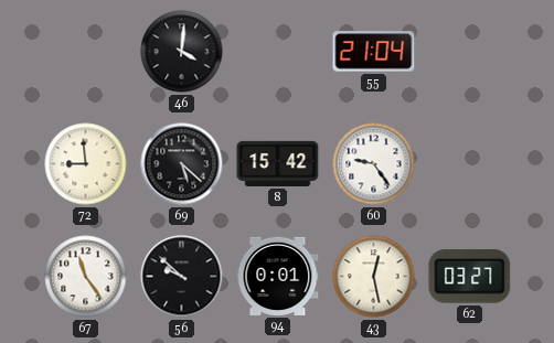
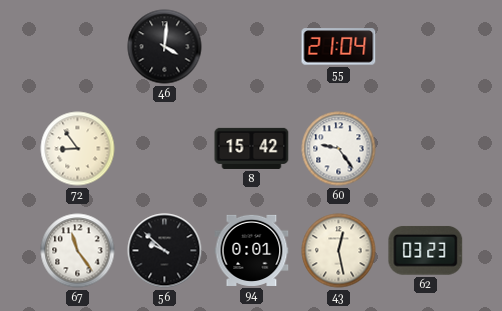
72: 8:59 -> 8:54 (78, 149)
69: 5:22 -> none (182, 164)
62: 03:27 -> 03:23 (426, 250)
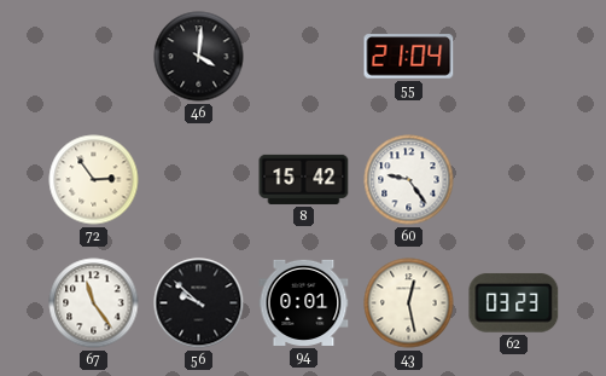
72: 8:54 -> 2:54 (94, 180)
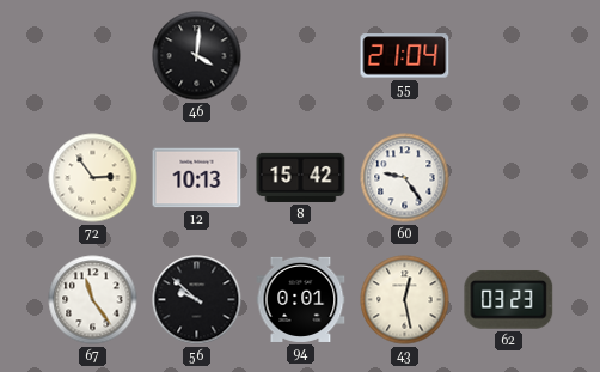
12: none -> 10:13 (197, 178)
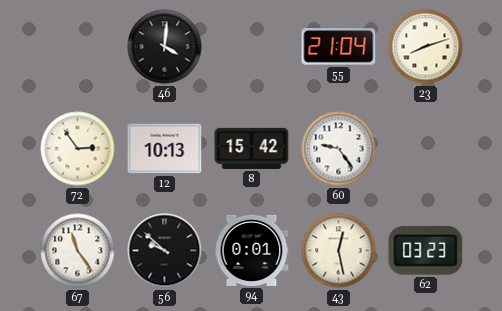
23: none -> 8:12 (426, 47)
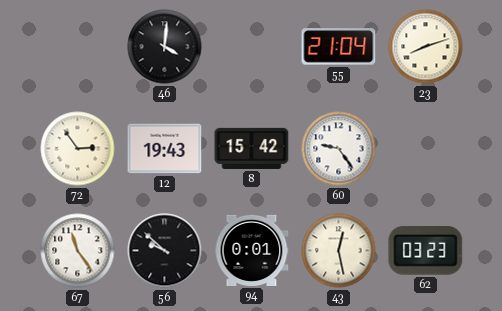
12: 10:13 -> 19:43 (165, 149)
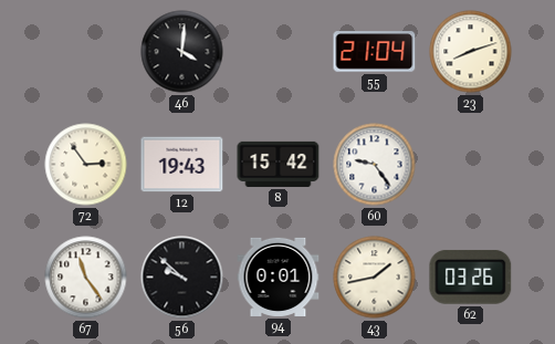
43: 12:28 -> 1:43 (375, 278)
62: 03:23 -> 03:26 (471, 277)
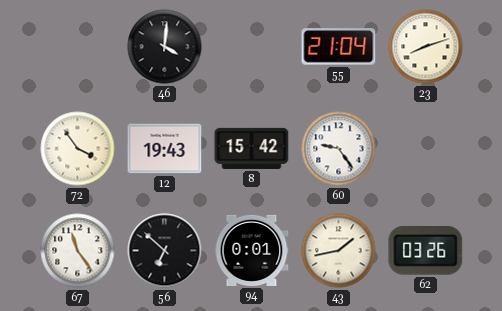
72: 2:54 -> 3:54 (78, 149)
56: 9:52 -> 6:52 (165, 251)
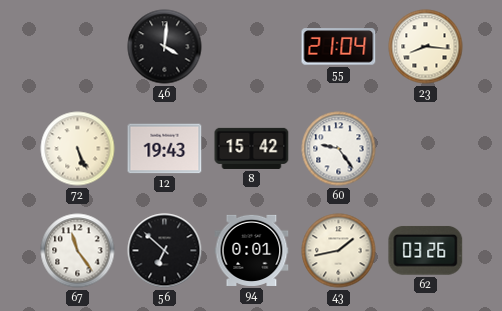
23: 8:12 -> 8:16 (426, 47)
72: 3:54 -> 5:26 (78, 149)
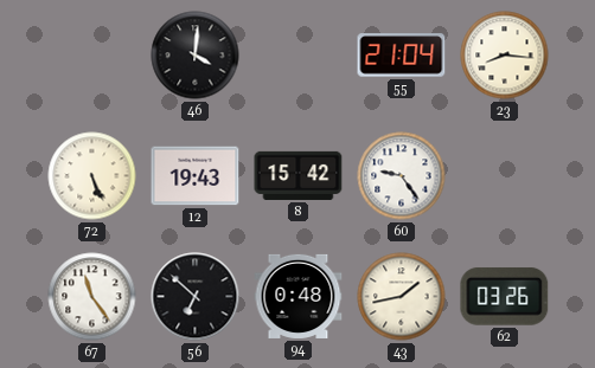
94: 0:01 -> 0:48 (299, 296)
